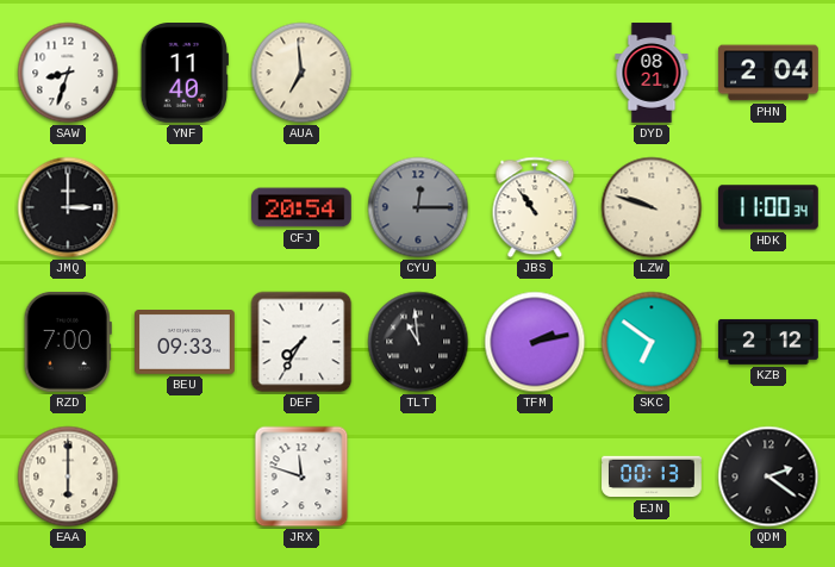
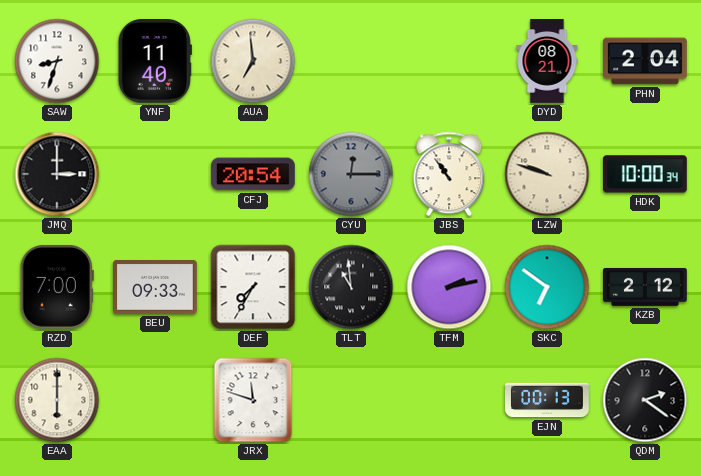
HDK: 11:00 -> 10:00 (646, 174)
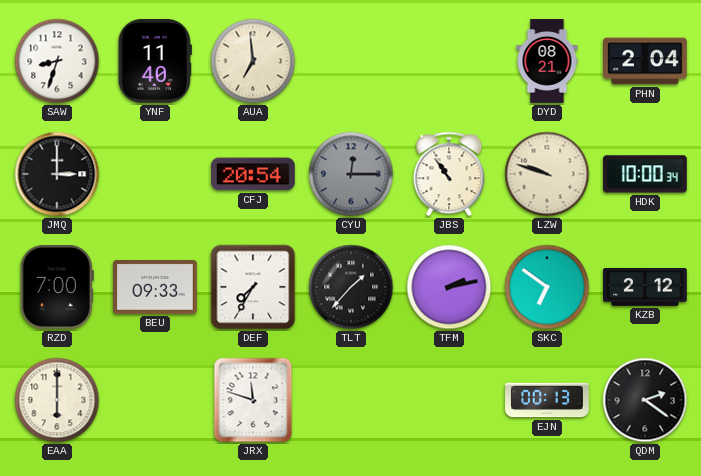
TLT: 10:59 -> 1:37 (351, 287)
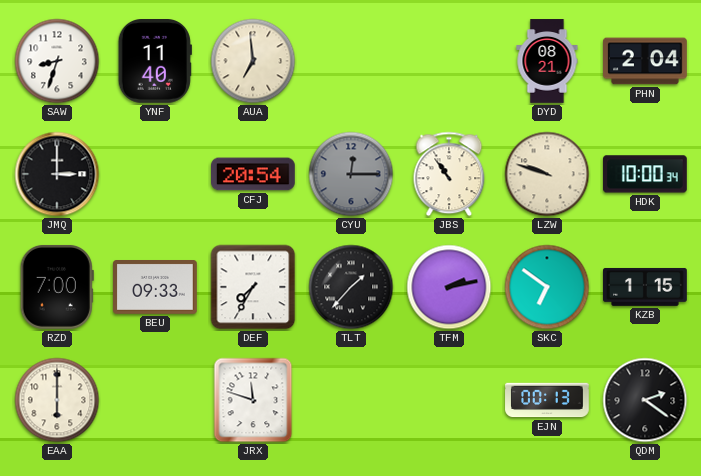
KZB: 2:12 -> 1:15 (646, 287)
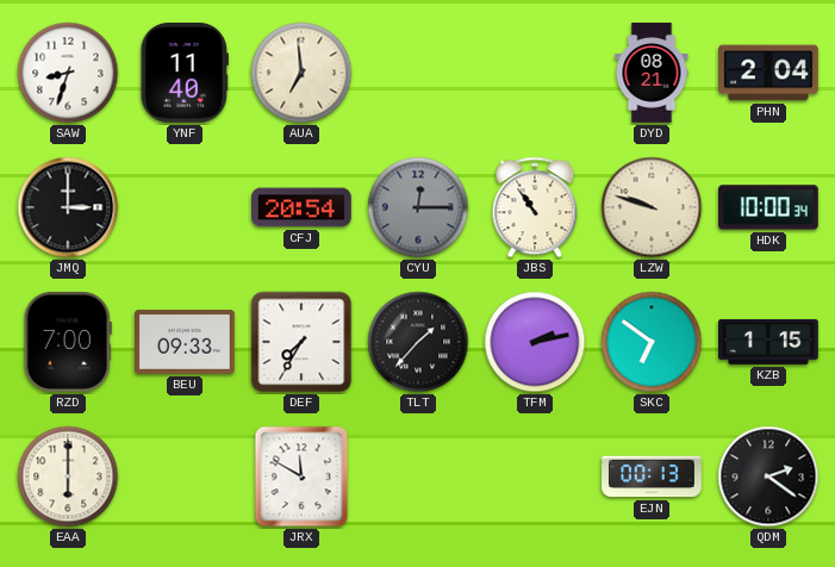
JRX: 11:48 -> 11:50 (301, 476)
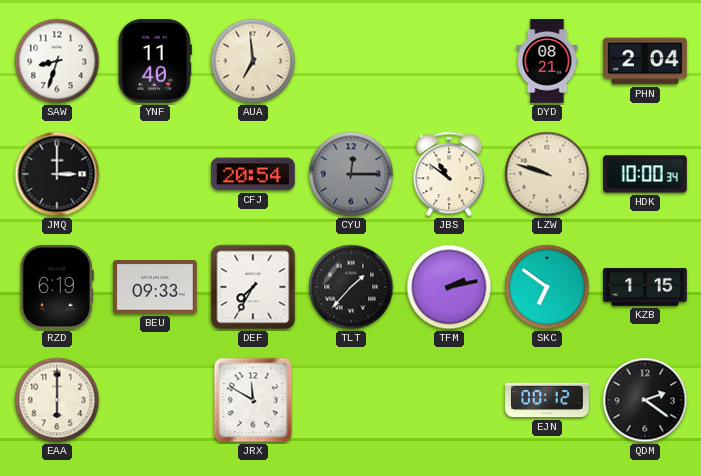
JBS: 10:54 -> 10:51 (449, 174)
RZD: 7:00 -> 6:19 (57, 287)
EJN: 00:13 -> 00:12 (547, 400)
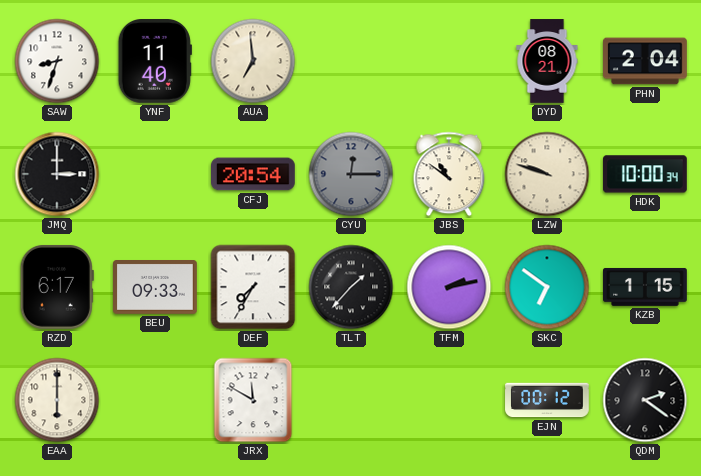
RZD: 6:19 -> 6:17 (57, 287)
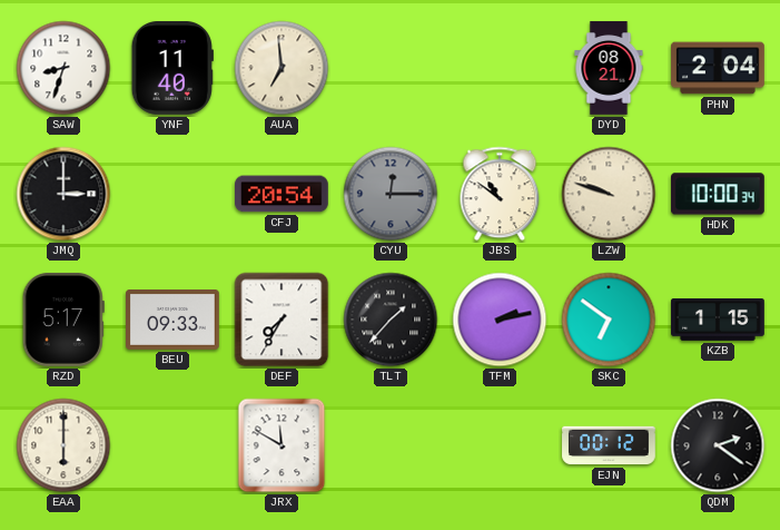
RZD: 6:17 -> 5:17 (63, 320)
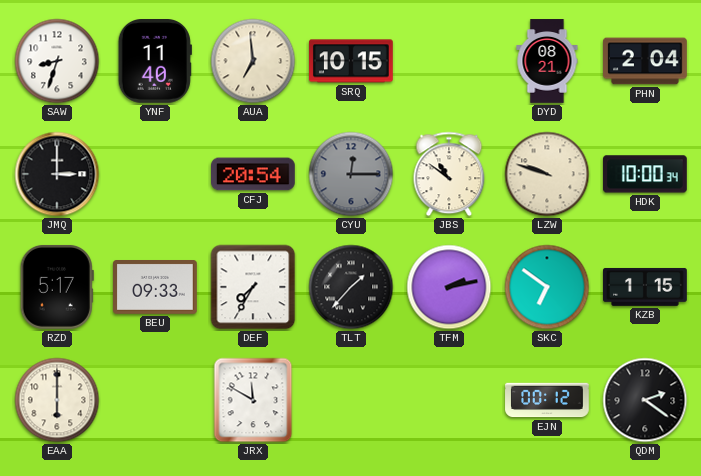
SRQ: none -> 10:15 (352, 61)
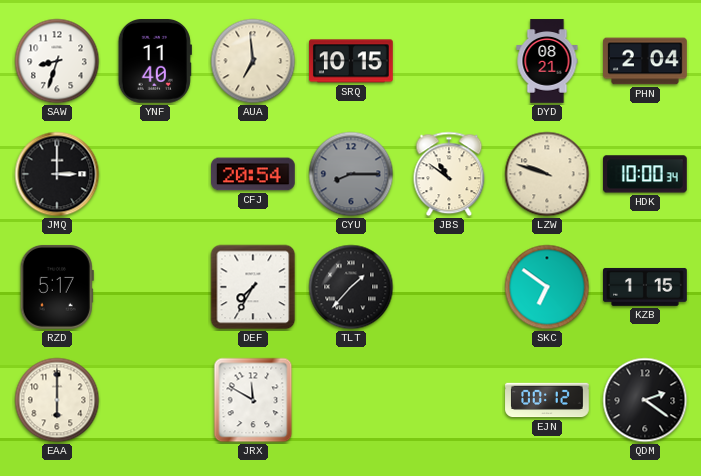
CYU: 12:15 -> 8:15 (351, 174)
BEU: 09:33 -> none (156, 288)
TFM: 2:13 -> none (449, 287)
